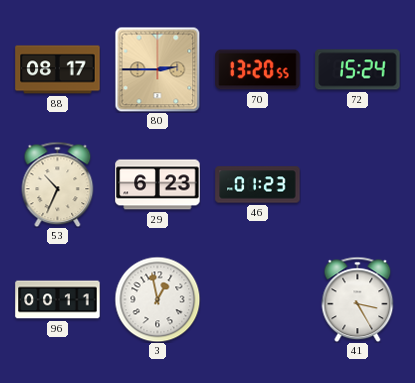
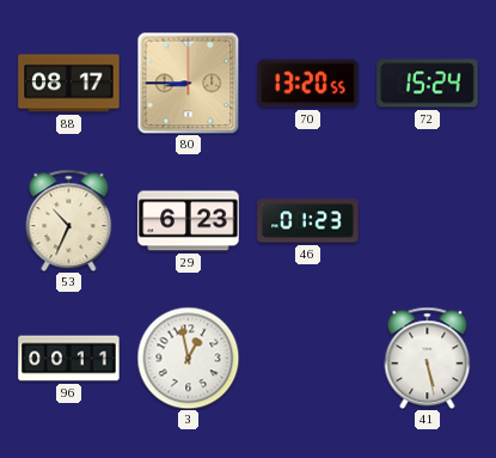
80: 2:45 -> 8:45 (188, 83)
41: 3:25 -> 5:28 (428, 358)
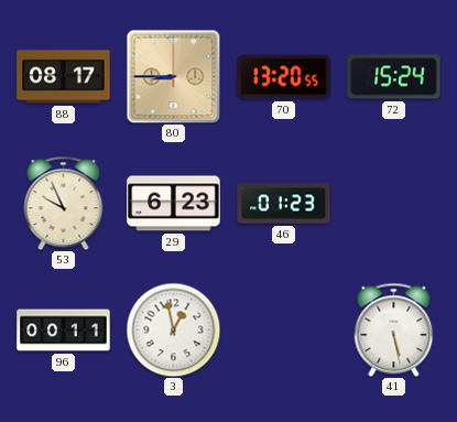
53: 10:34 -> 9:56 (64, 203)
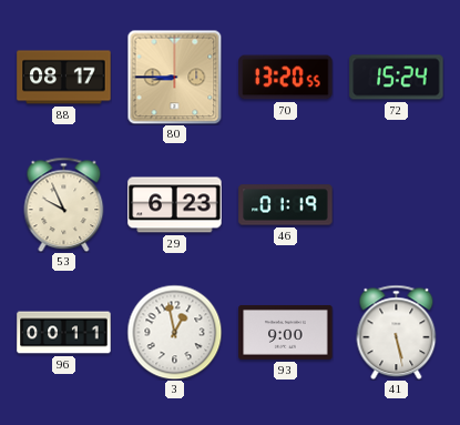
46: 01:23 -> 01:19 (286, 205)
93: none -> 9:00 (286, 332)
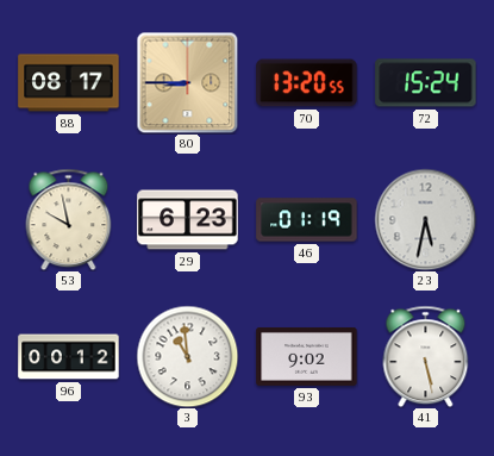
53: 9:56 -> 9:58 (69, 219)
23: none -> 5:32 (425, 219)
96: 00:11 -> 00:12 (69, 357)
3: 12:58 -> 10:59 (187, 356)
93: 9:00 -> 9:02 (307, 356)
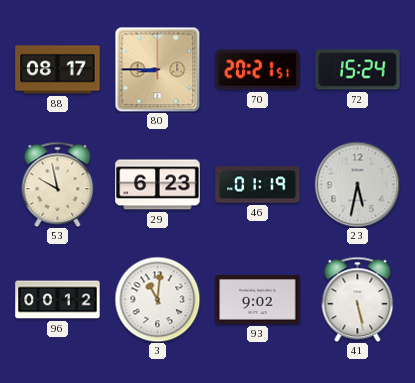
70: 13:20 -> 20:21 (258, 70)
3: 10:59 -> 11:01 (157, 299)
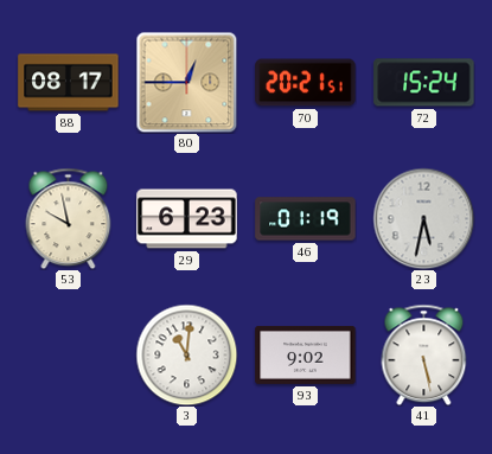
80: 8:45 -> 12:45 (186, 82)
96: 00:12 -> none (58, 300)
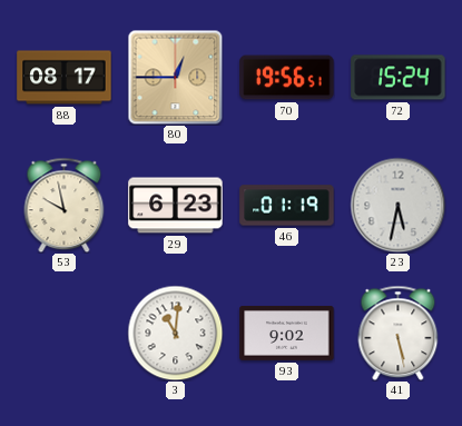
70: 20:21 -> 19:56 (287, 78)
